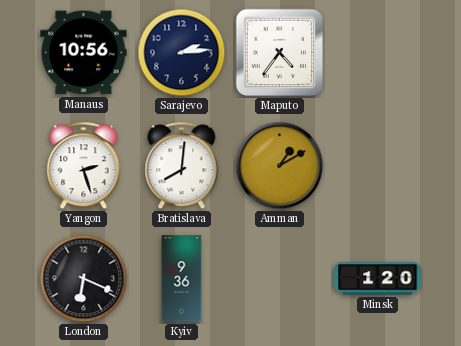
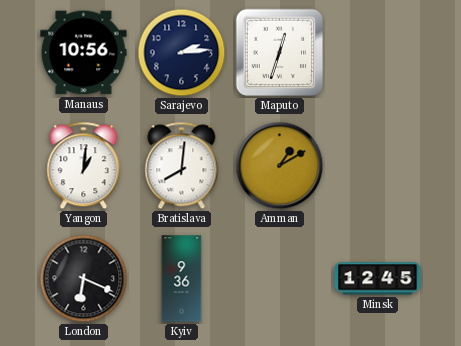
Maputo: 4:36 -> 12:33 (280, 53)
Yangon: 2:27 -> 1:01 (84, 166)
Minsk: 1:20 -> 12:45 (378, 279)
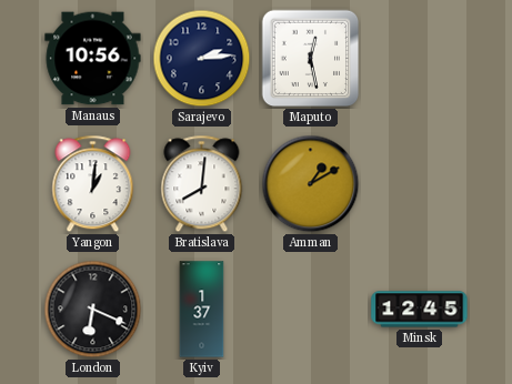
Maputo: 12:33 -> 12:28 (311, 59)
Kyiv: 9:36 -> 1:37 (202, 310)
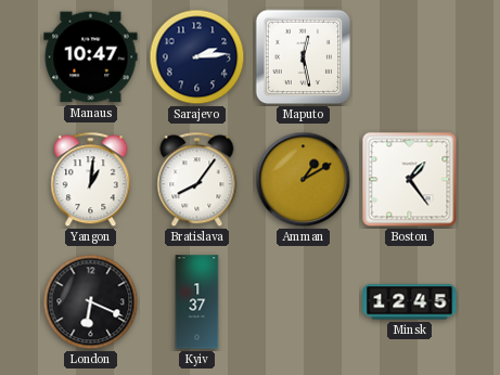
Manaus: 10:56 -> 10:47 (91, 57)
Bratislava: 8:01 -> 8:06 (197, 180)
Boston: none -> 1:24 (410, 180)
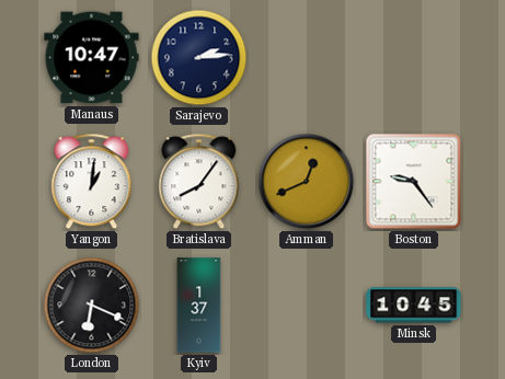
Maputo: 12:28 -> none (304, 57)
Amman: 1:10 -> 12:41 (307, 182)
Boston: 1:24 -> 9:24 (414, 182)
Minsk: 12:45 -> 10:45 (414, 306)
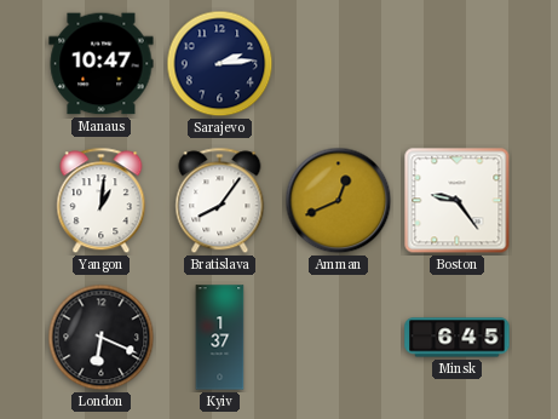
Minsk: 10:45 -> 6:45 (458, 338)
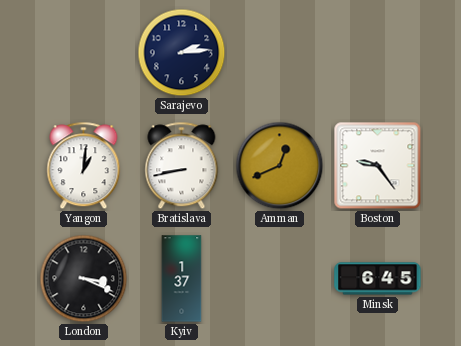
Manaus: 10:47 -> none (102, 64)
Bratislava: 8:06 -> 8:43 (182, 166)
London: 6:19 -> 3:19 (84, 279)
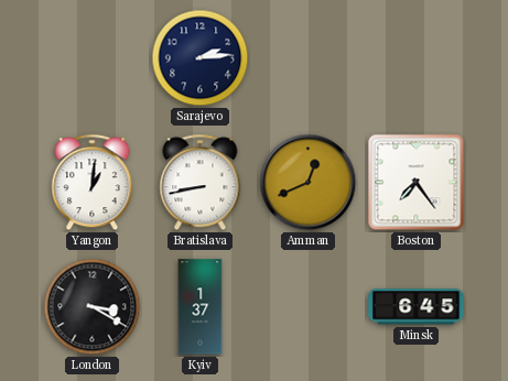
Boston: 9:24 -> 7:24 (417, 183)
London: 3:19 -> 3:20 (93, 307)
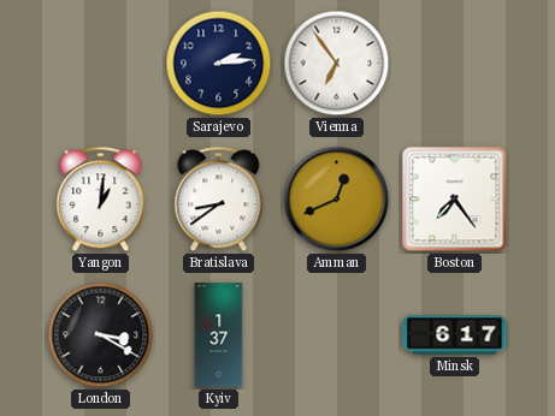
Vienna: none -> 6:54 (337, 64)
Bratislava: 8:43 -> 8:39 (219, 200)
Minsk: 6:45 -> 6:17 (455, 335)
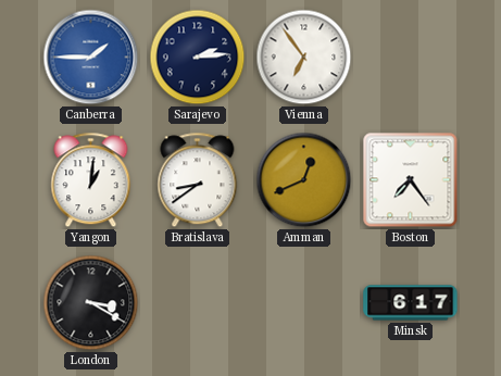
Canberra: none -> 1:45 (91, 58)
Kyiv: 1:37 -> none (219, 335)
